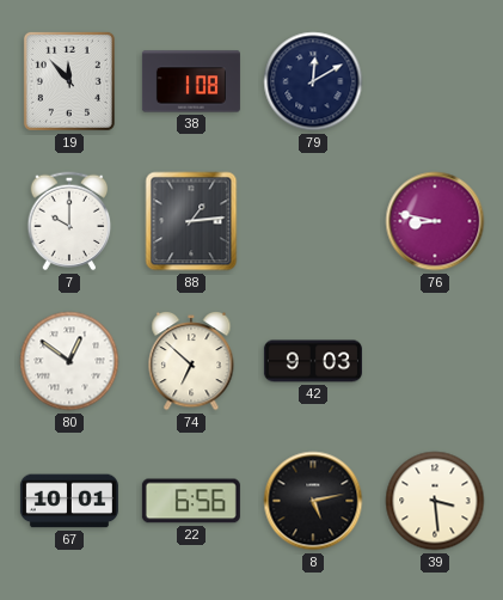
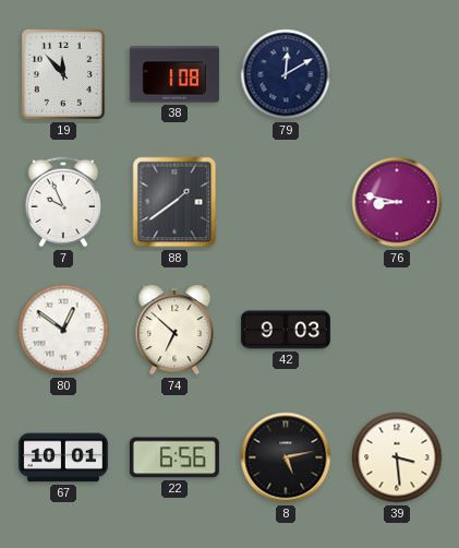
7: 10:00 -> 9:56 (63, 202)
88: 1:14 -> 1:39 (174, 202)
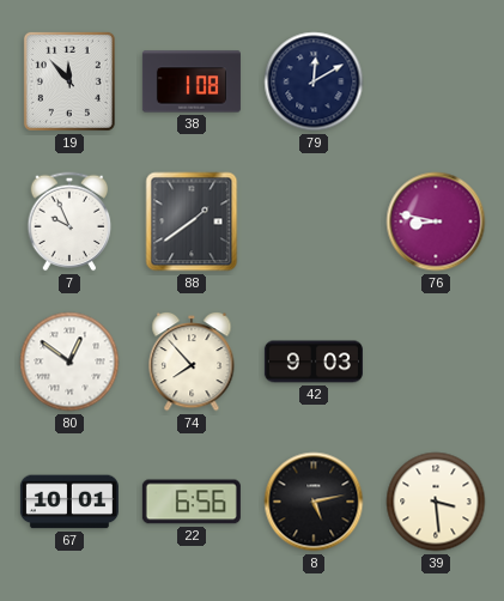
74: 6:52 -> 7:53 (192, 363)
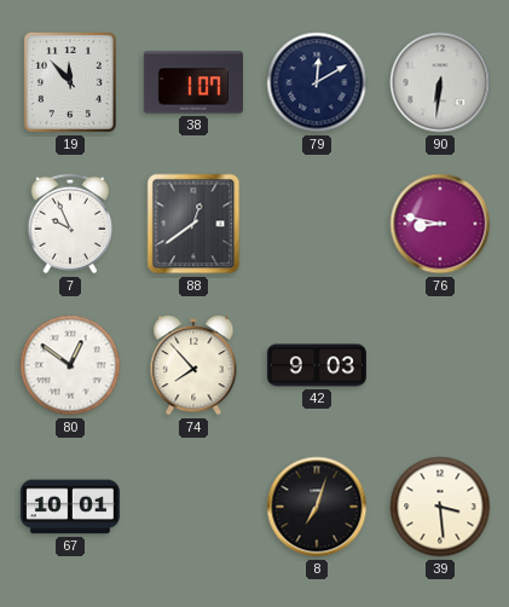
38: 1:08 -> 1:07 (193, 82)
90: none -> 6:31 (440, 82)
88: 1:39 -> 12:39 (193, 224)
22: 6:56 -> none (192, 502)
8: 5:13 -> 7:03 (317, 507)
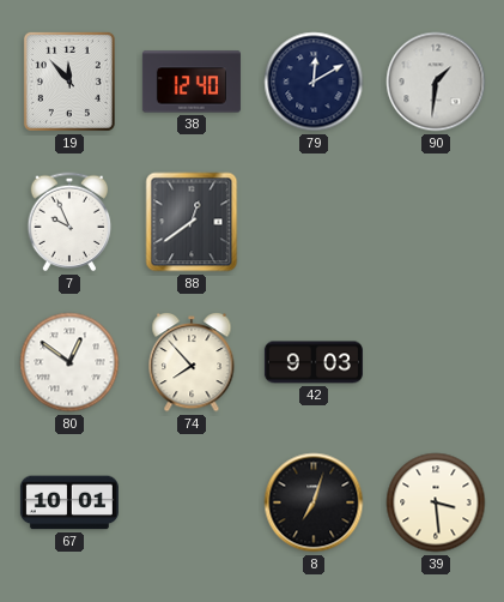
38: 1:07 -> 12:40 (192, 82)
90: 6:31 -> 1:31 (436, 82)
76: 8:47 -> none (440, 224)
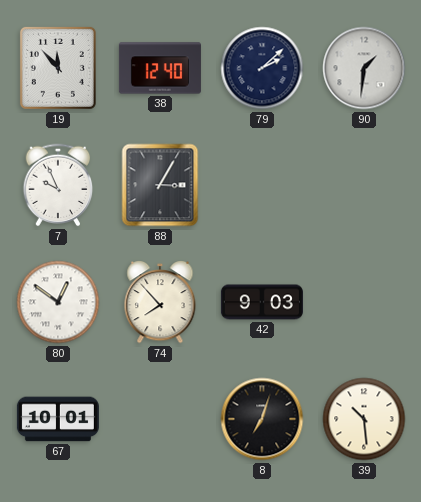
79: 12:10 -> 2:08 (262, 68)
88: 12:39 -> 3:05 (160, 185)
39: 3:29 -> 10:29 (364, 419)
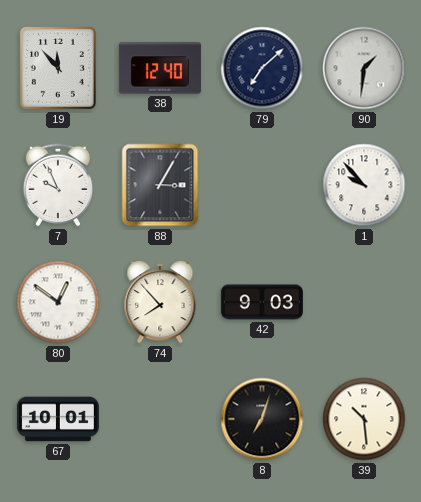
79: 2:08 -> 7:08 (262, 68)
1: none -> 9:53 (364, 185)
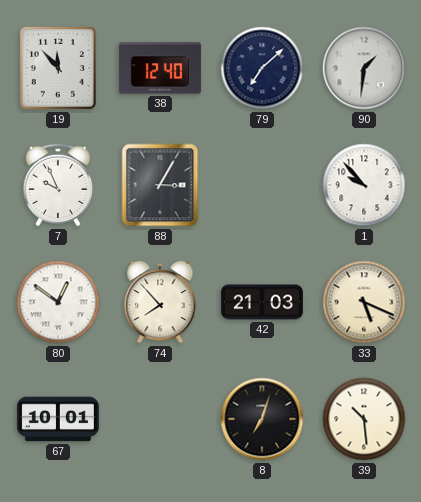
42: 9:03 -> 21:03 (262, 302)
33: none -> 5:19 (364, 302)
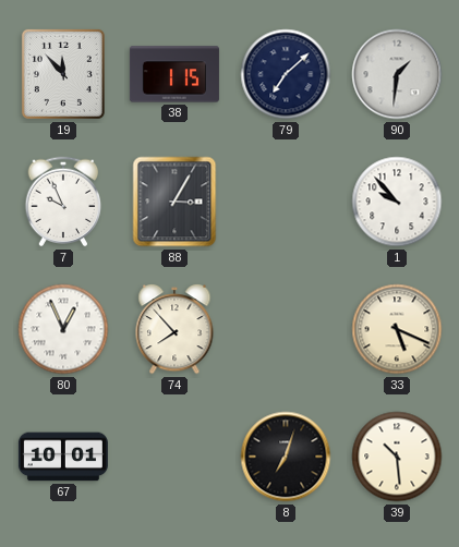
38: 12:40 -> 1:15 (174, 74)
80: 12:51 -> 12:56 (63, 329)
42: 21:03 -> none (262, 302)
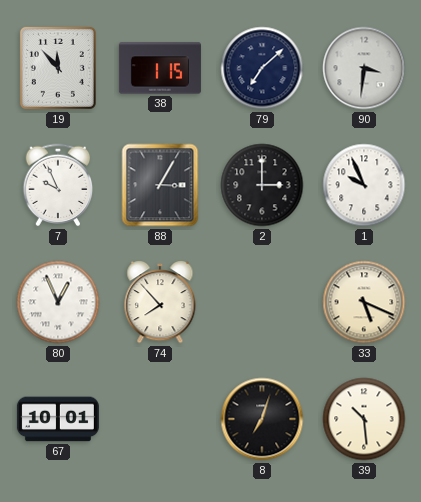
90: 1:31 -> 3:31 (364, 68)
2: none -> 3:00 (262, 185)
1: 9:53 -> 9:56 (364, 185)
